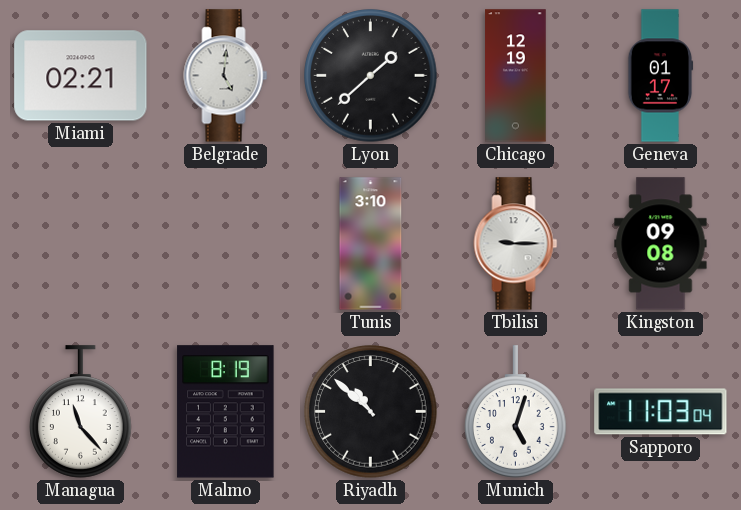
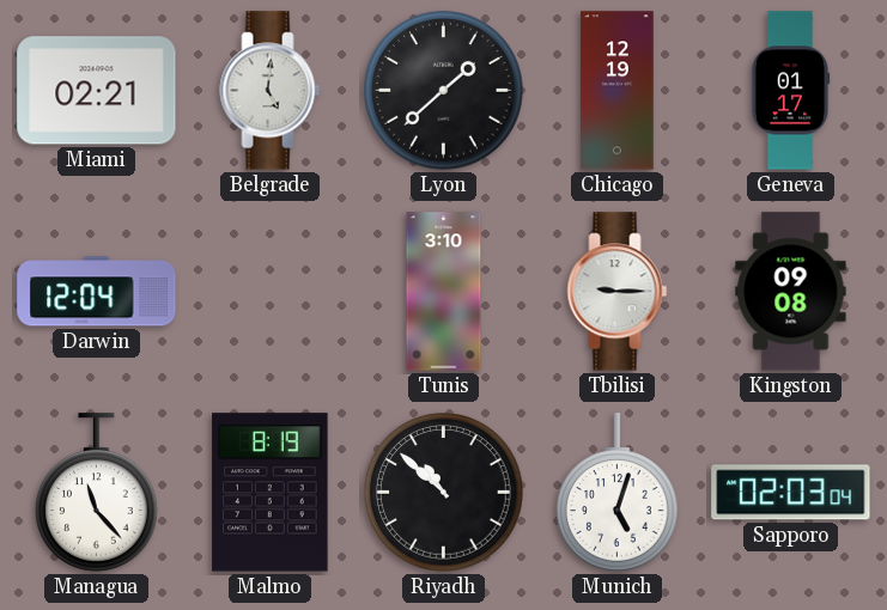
Darwin: none -> 12:04 (97, 292)
Sapporo: 11:03 -> 02:03 (791, 493)
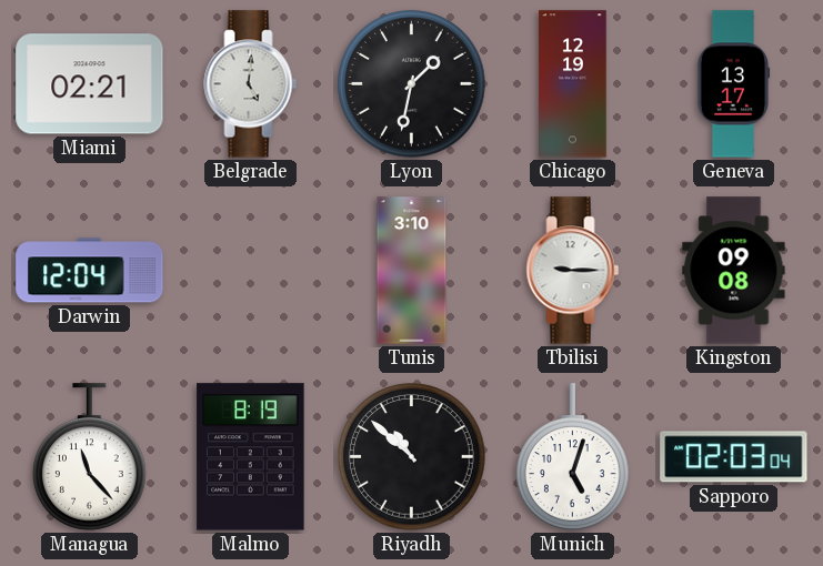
Lyon: 1:38 -> 1:32 (412, 84)
Geneva: 01:17 -> 13:17 (733, 84)
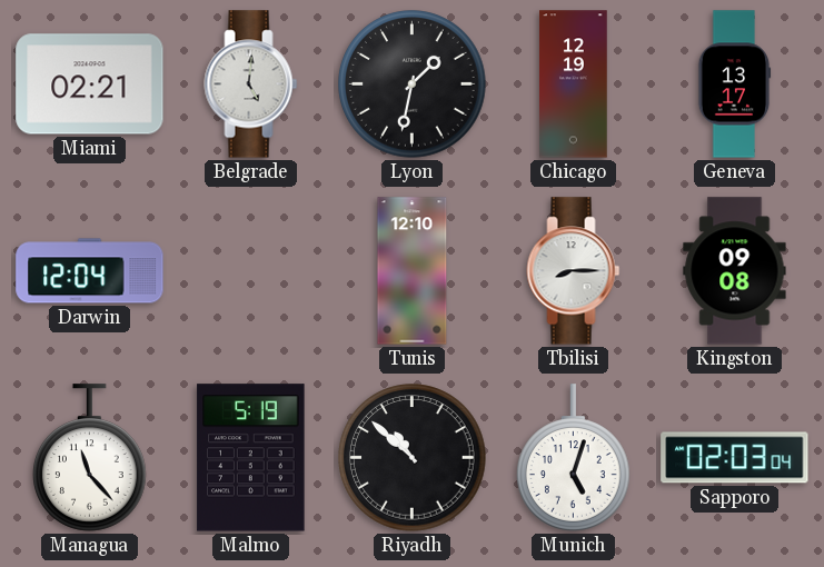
Tunis: 3:10 -> 12:10 (413, 271)
Tbilisi: 9:15 -> 8:15 (574, 271)
Malmo: 8:19 -> 5:19 (251, 458)
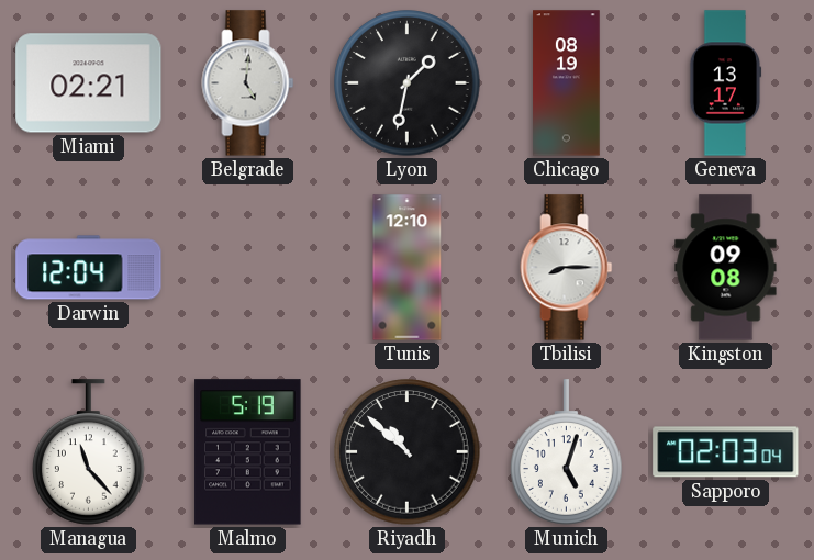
Chicago: 12:19 -> 08:19 (567, 83)
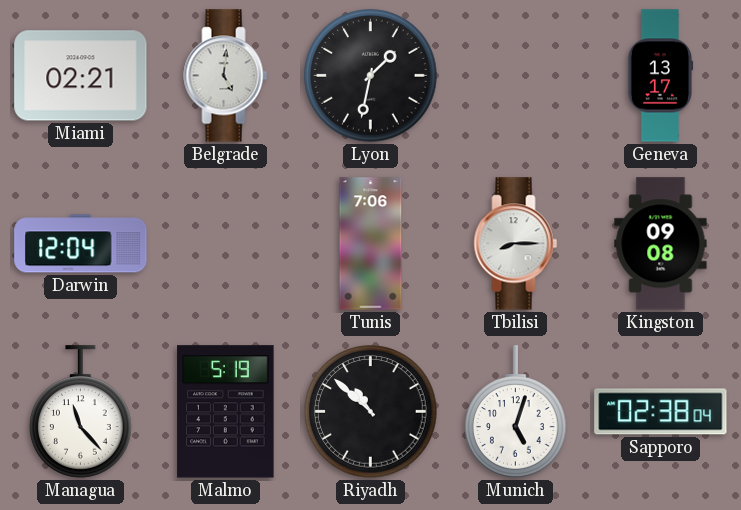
Chicago: 08:19 -> none (567, 83)
Tunis: 12:10 -> 7:06 (371, 244)
Sapporo: 02:03 -> 02:38 (661, 412)
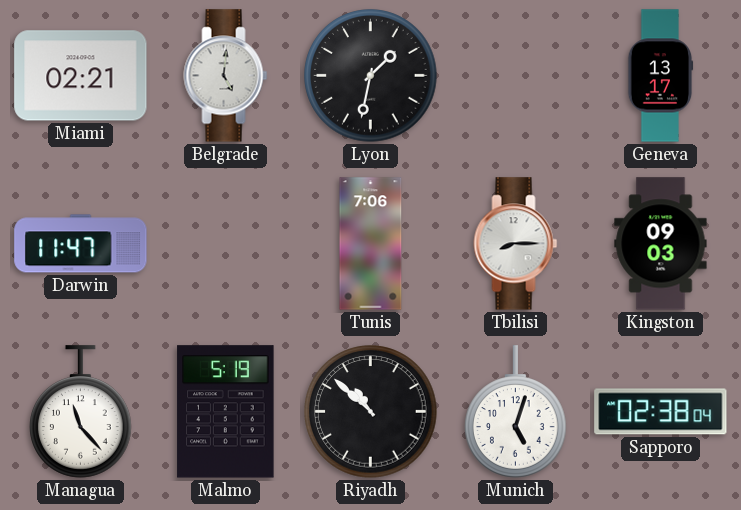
Darwin: 12:04 -> 11:47 (81, 244)
Kingston: 09:08 -> 09:03 (661, 244)
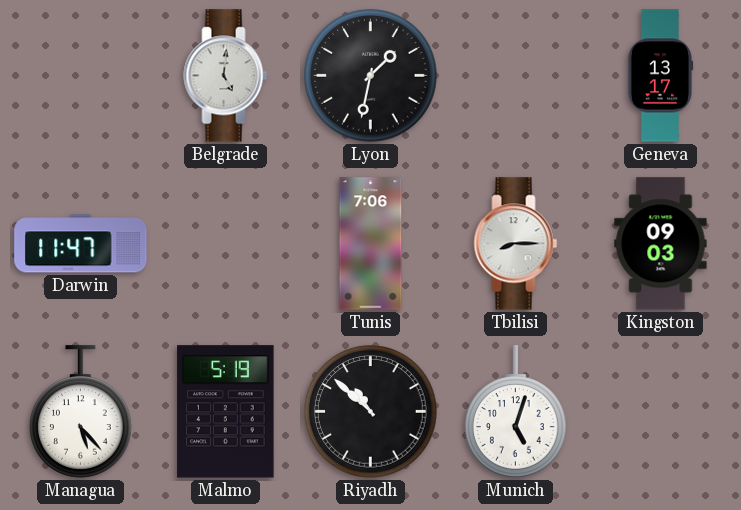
Miami: 02:21 -> none (81, 76)
Managua: 11:23 -> 5:23 (81, 412)
Sapporo: 02:38 -> none (661, 412)
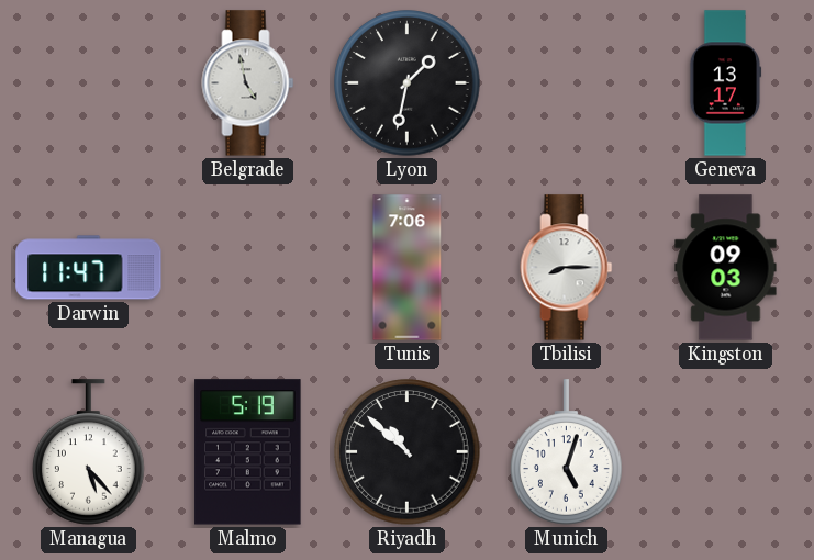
Belgrade: 5:01 -> 4:58 (248, 83)
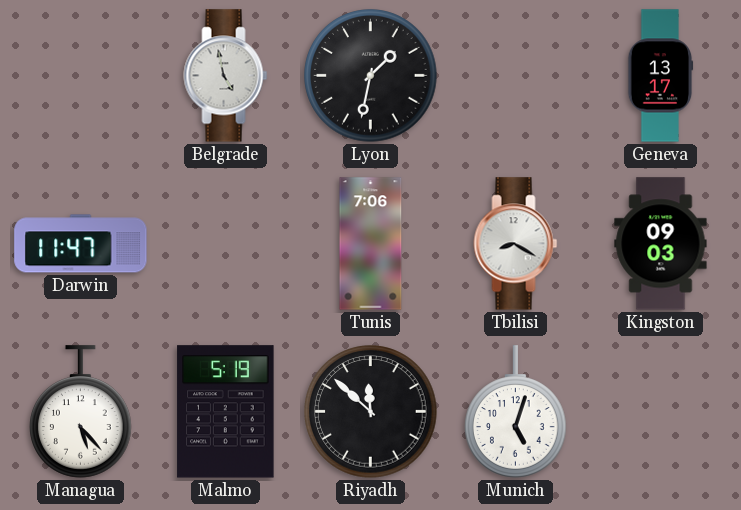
Tbilisi: 8:15 -> 8:20 (516, 244)
Riyadh: 10:52 -> 11:52 (371, 412)
